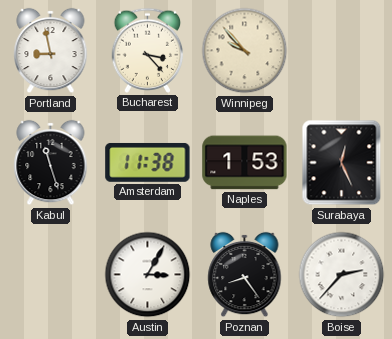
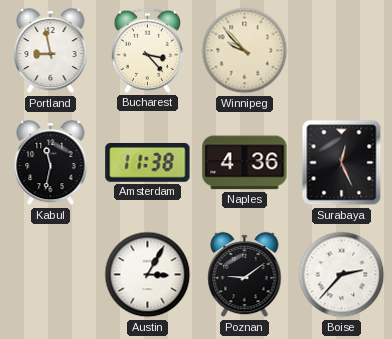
Kabul: 11:27 -> 11:32 (51, 163)
Naples: 1:53 -> 4:36 (245, 163)
Poznan: 8:24 -> 9:09 (245, 275)
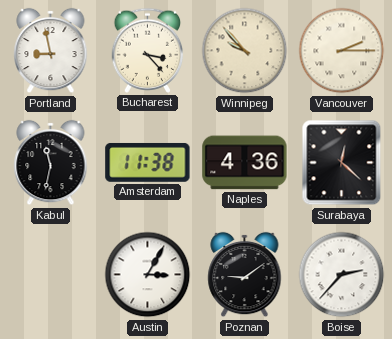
Vancouver: none -> 2:15 (342, 51)
Surabaya: 12:26 -> 12:22 (342, 163)
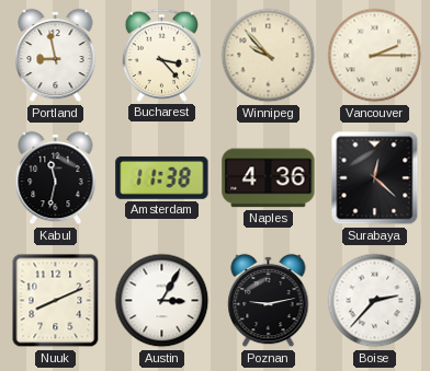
Nuuk: none -> 8:11 (56, 301)
Poznan: 9:09 -> 9:13 (269, 301)
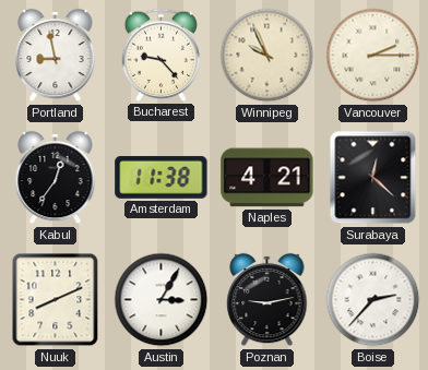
Bucharest: 3:23 -> 9:23 (162, 55)
Winnipeg: 9:53 -> 9:56 (267, 56)
Kabul: 11:32 -> 12:36 (56, 178)
Naples: 4:36 -> 4:21 (267, 178)
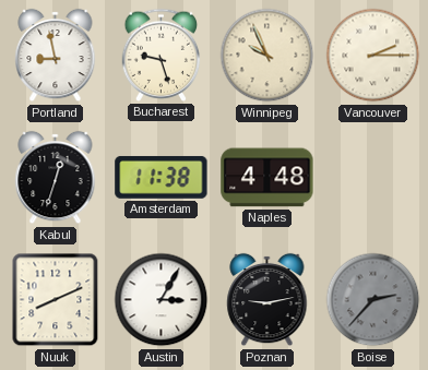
Bucharest: 9:23 -> 9:27 (162, 55)
Kabul: 12:36 -> 12:33 (56, 178)
Naples: 4:21 -> 4:48 (267, 178)
Surabaya: 12:22 -> none (373, 178)
Boise dial: white -> grey (373, 300)
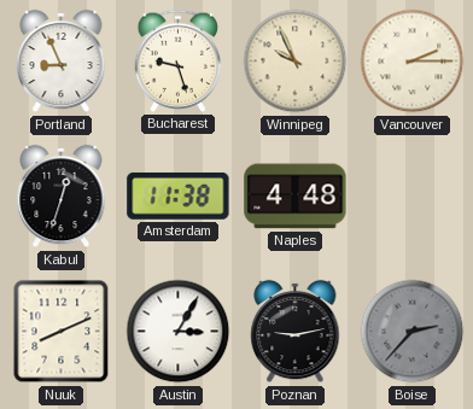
Portland: 8:58 -> 8:56 (62, 62)
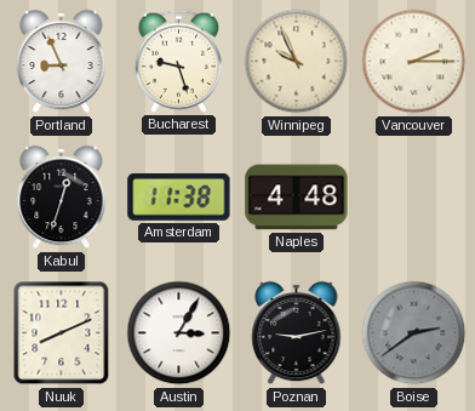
Boise: 2:37 -> 2:39 (414, 333)
